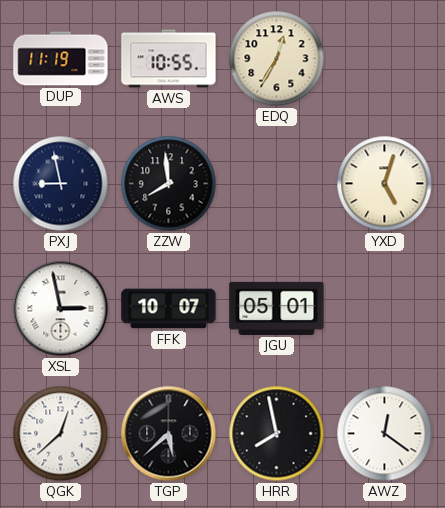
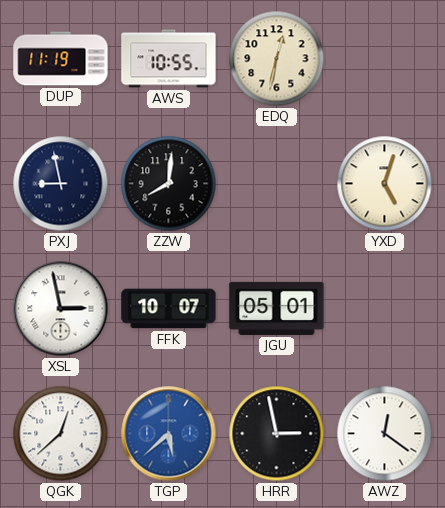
EDQ: 12:35 -> 12:32 (277, 59)
ZZW: 7:59 -> 8:01 (169, 184)
TGP dial: black -> blue (169, 434)
HRR: 7:58 -> 2:58 (277, 434)
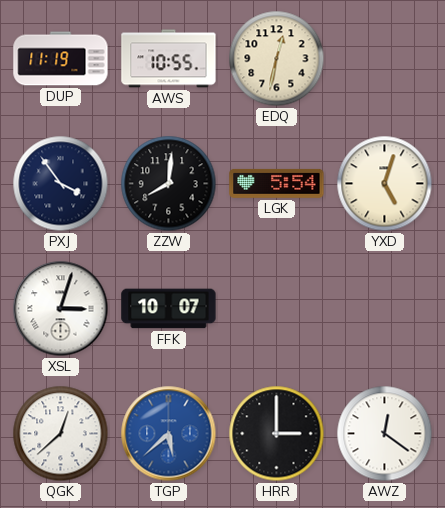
PXJ: 8:58 -> 3:54 (61, 184)
LGK: none -> 5:54 (277, 183)
XSL: 2:58 -> 3:03 (61, 309)
JGU: 05:01 -> none (277, 308)
HRR: 2:58 -> 3:00 (277, 434)
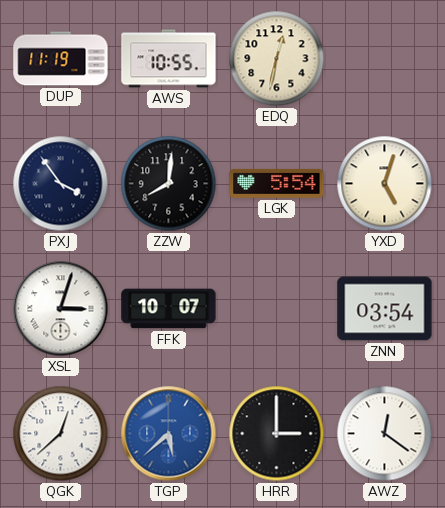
ZNN: none -> 03:54 (385, 309)
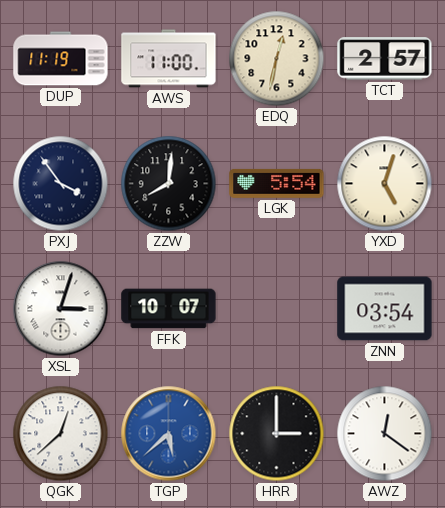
AWS: 10:55 -> 11:00 (169, 59)
TCT: none -> 2:57 (385, 59)
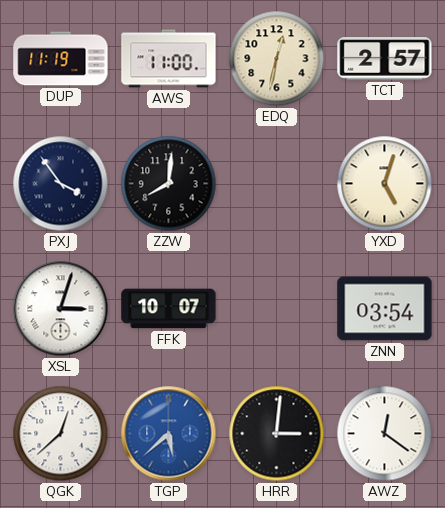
LGK: 5:54 -> none (277, 183)
HRR: 3:00 -> 3:01 (277, 434)
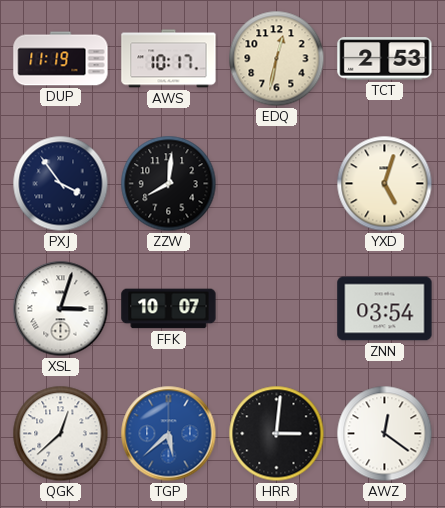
AWS: 11:00 -> 10:17 (169, 59)
TCT: 2:57 -> 2:53 (385, 59)
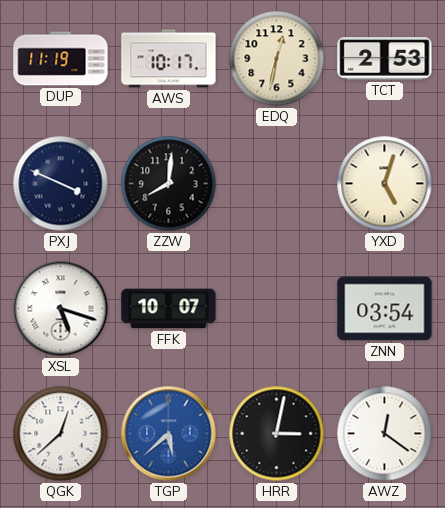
PXJ: 3:54 -> 3:49 (61, 184)
XSL: 3:03 -> 5:18 (61, 309)
HRR: 3:01 -> 3:02 (277, 434)
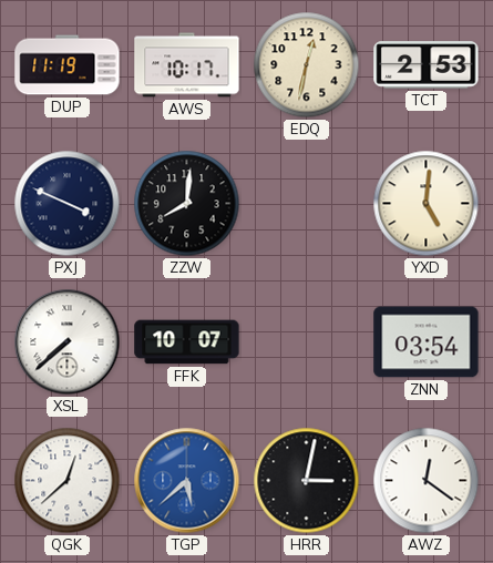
YXD: 5:03 -> 5:01 (427, 204)
XSL: 5:18 -> 7:38 (68, 342)
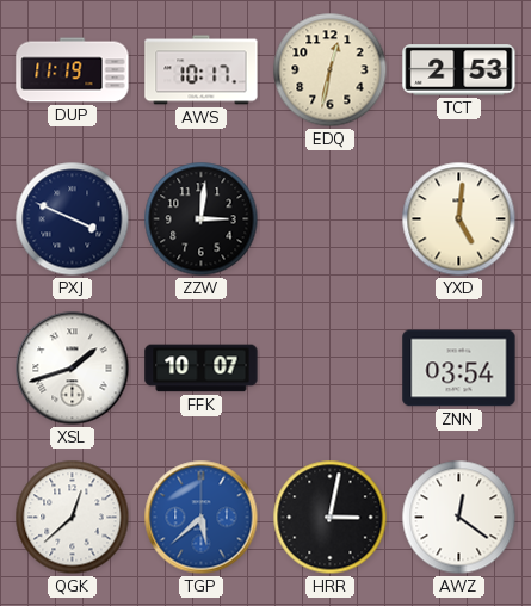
ZZW: 8:01 -> 3:01 (202, 219)
XSL: 7:38 -> 1:42 (73, 369)
